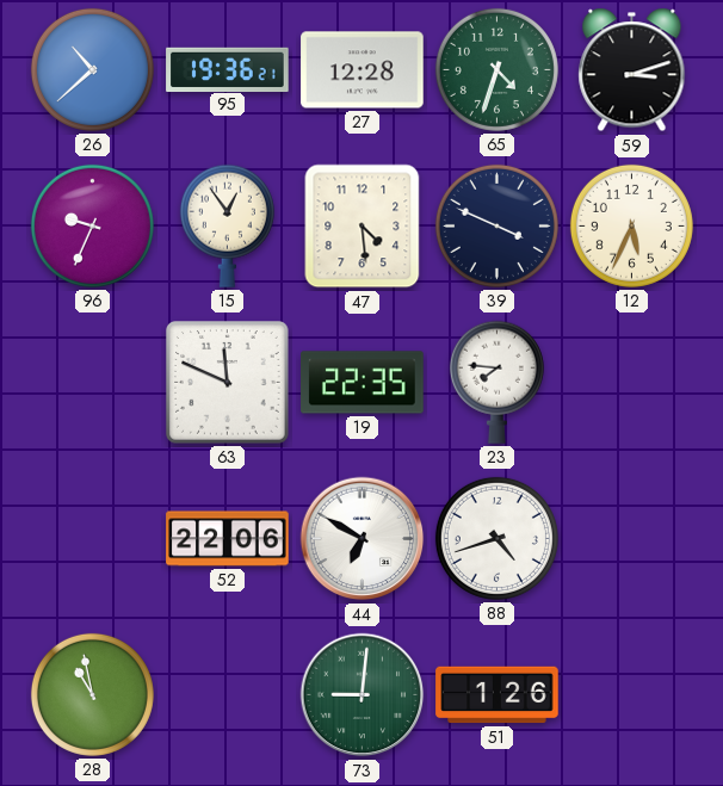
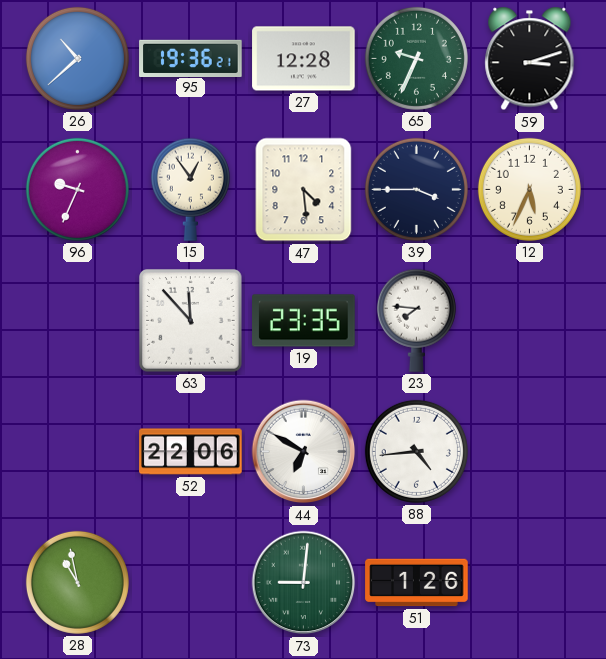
65: 4:33 -> 9:34 (416, 58)
39: 3:49 -> 3:45 (416, 189)
63: 11:49 -> 11:53 (191, 321)
19: 22:35 -> 23:35 (304, 321)
88: 4:42 -> 4:44 (416, 451)
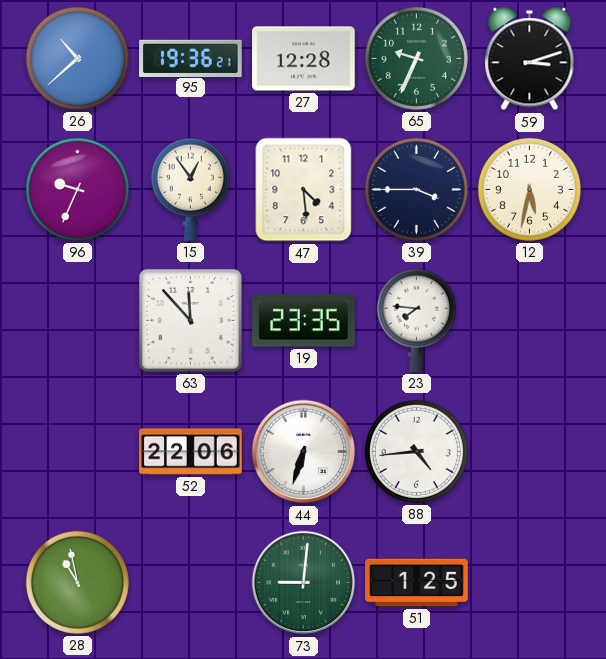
12: 5:34 -> 5:32 (529, 189)
44: 6:50 -> 6:33 (304, 452)
51: 1:26 -> 1:25 (417, 583)
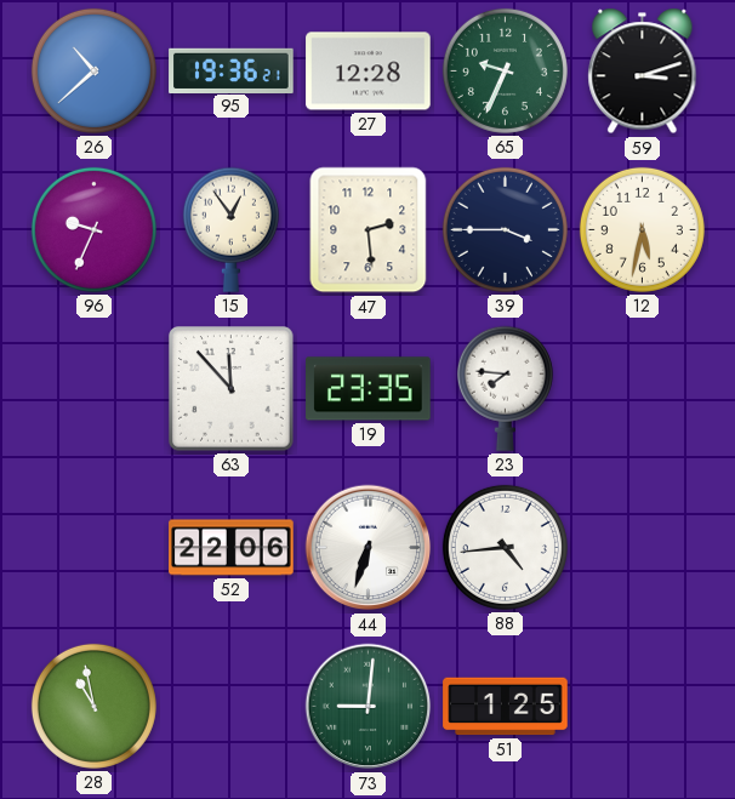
47: 4:29 -> 2:29 (369, 230)
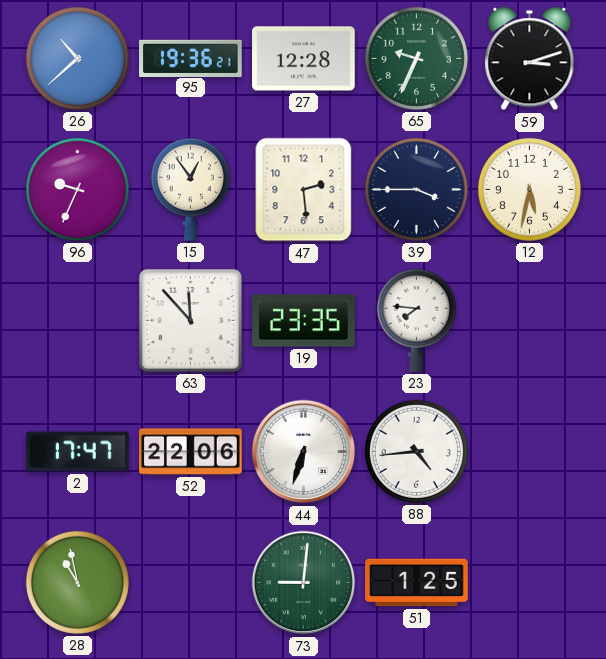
2: none -> 17:47 (78, 452)
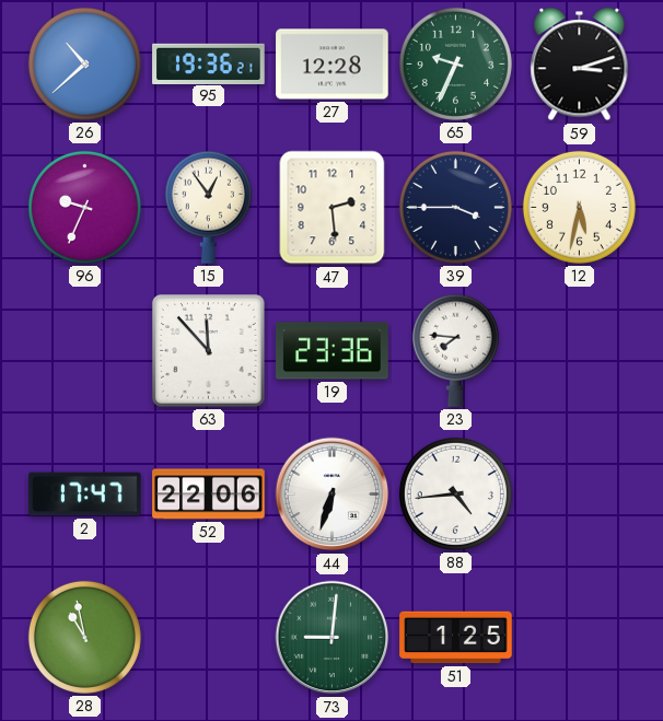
19: 23:35 -> 23:36 (333, 351)
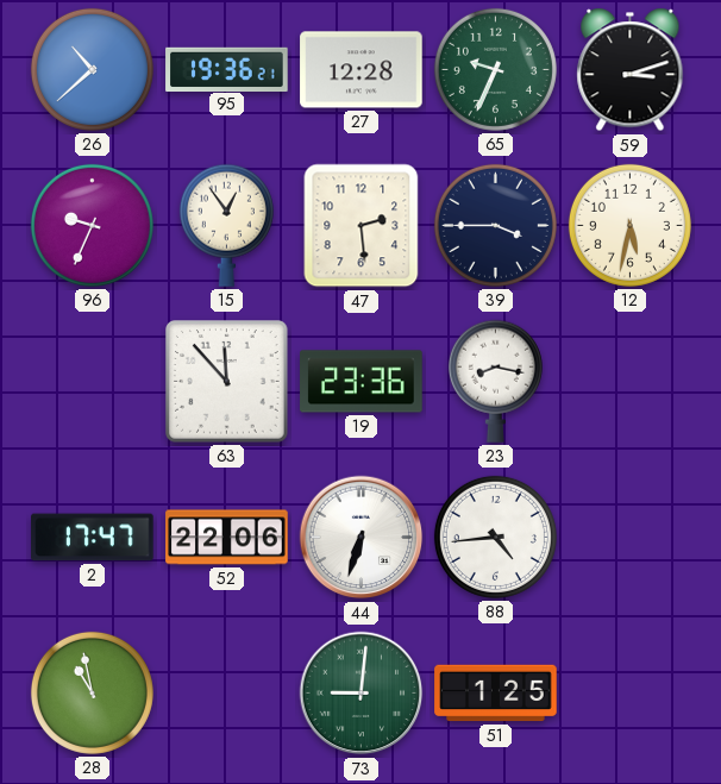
23: 7:46 -> 8:17 (495, 381)
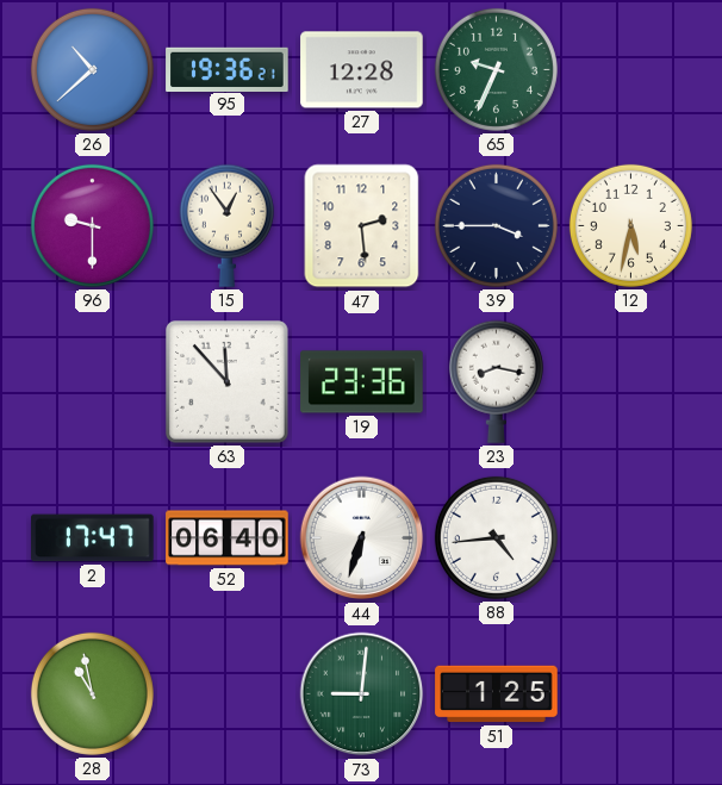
59: 3:12 -> none (631, 70)
96: 9:34 -> 9:30 (92, 225)
52: 22:06 -> 06:40 (228, 538)
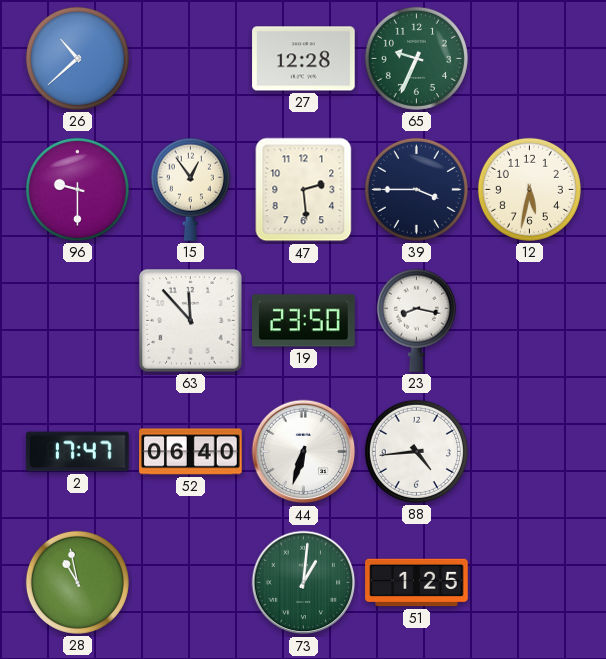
95: 19:36 -> none (228, 69)
19: 23:36 -> 23:50 (304, 321)
73: 9:01 -> 1:01 (304, 583)
